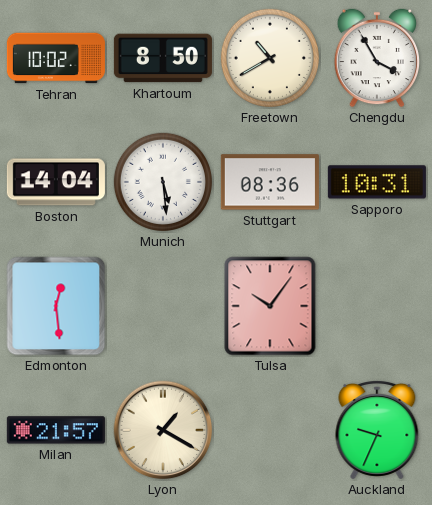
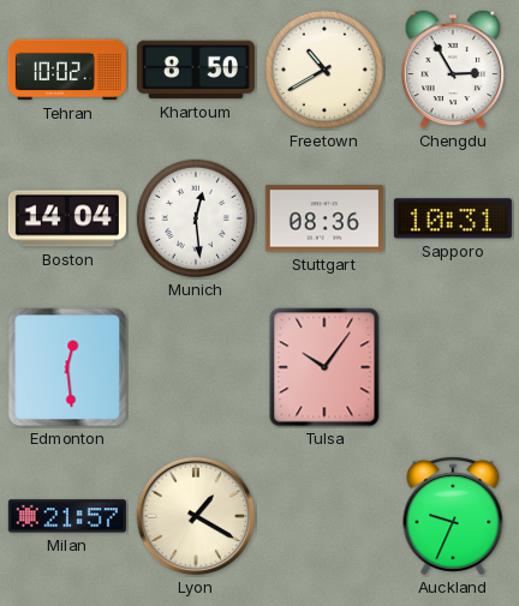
Chengdu: 3:55 -> 2:55 (453, 70)
Munich: 5:29 -> 12:29 (196, 218)
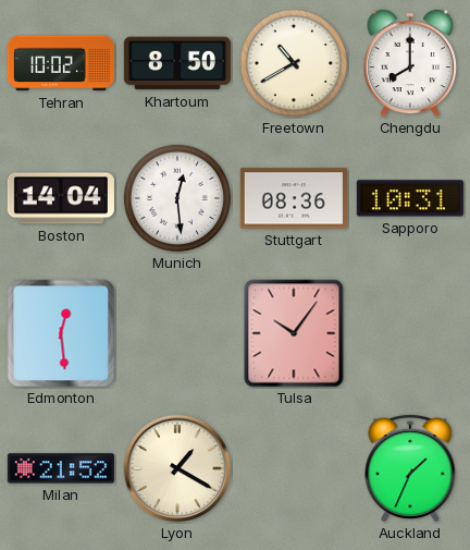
Chengdu: 2:55 -> 8:00 (410, 63)
Milan: 21:57 -> 21:52 (61, 468)
Auckland: 9:34 -> 1:34 (410, 468)
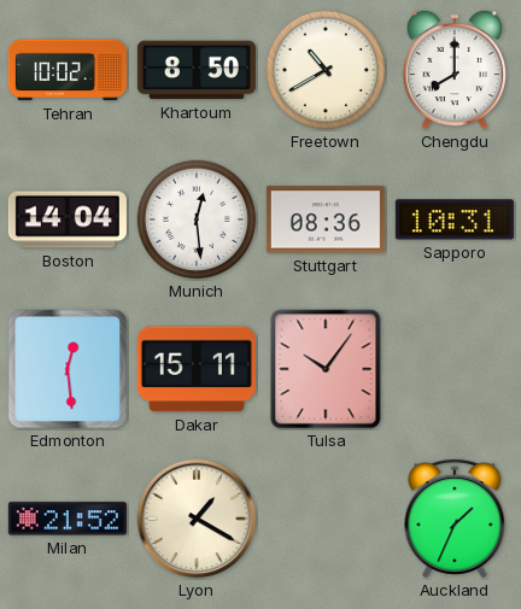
Dakar: none -> 15:11 (197, 369)
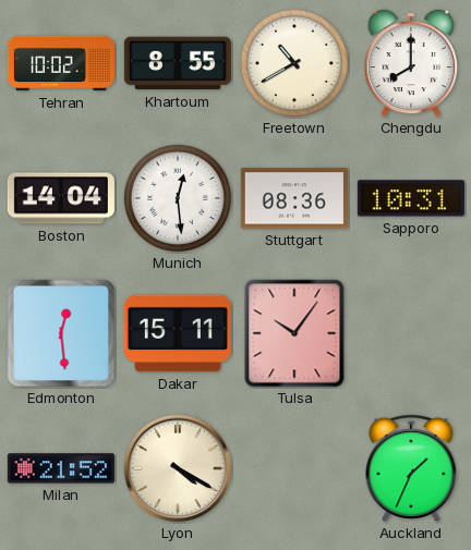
Khartoum: 8:50 -> 8:55 (178, 63)
Lyon: 1:20 -> 4:20 (178, 468)
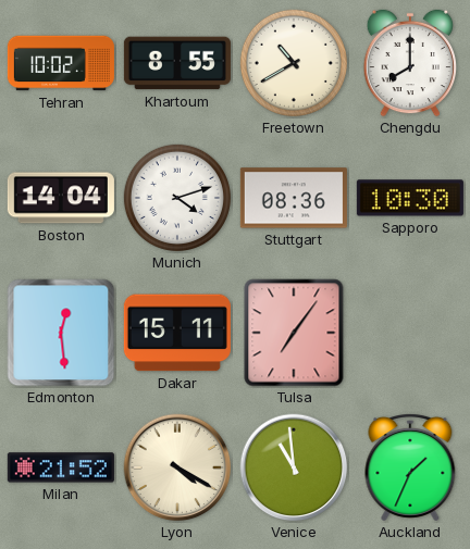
Munich: 12:29 -> 4:12 (177, 198)
Sapporo: 10:31 -> 10:30 (410, 198)
Tulsa: 10:06 -> 7:06 (294, 333)
Venice: none -> 10:59 (294, 467)
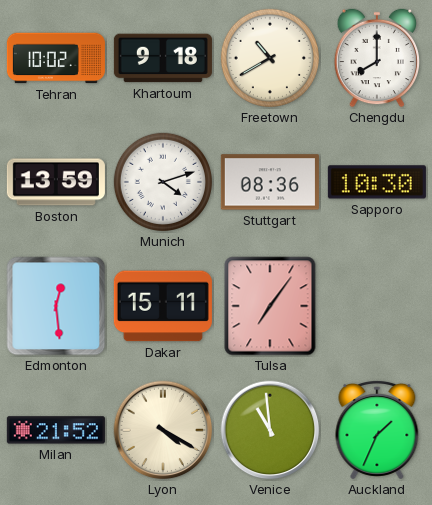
Khartoum: 8:55 -> 9:18 (163, 58)
Boston: 14:04 -> 13:59 (56, 182)
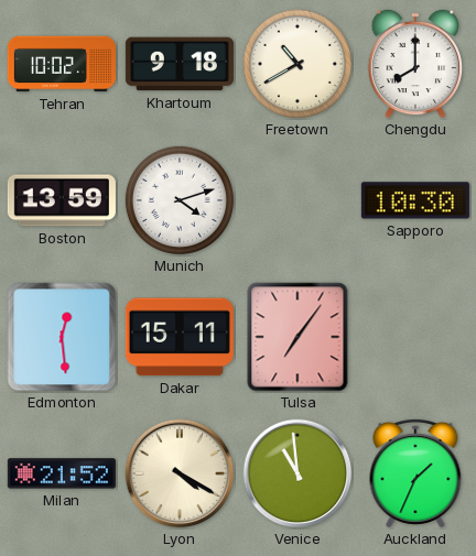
Stuttgart: 08:36 -> none (270, 182)
